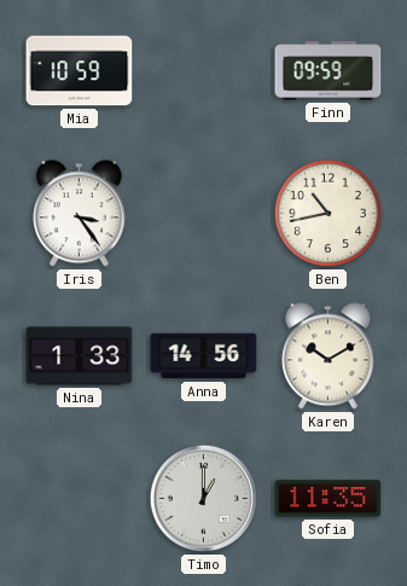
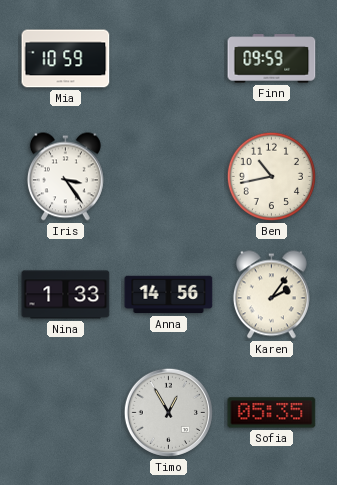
Karen: 10:10 -> 2:06 (271, 295)
Timo: 1:00 -> 12:55 (168, 412)
Sofia: 11:35 -> 05:35 (272, 413)
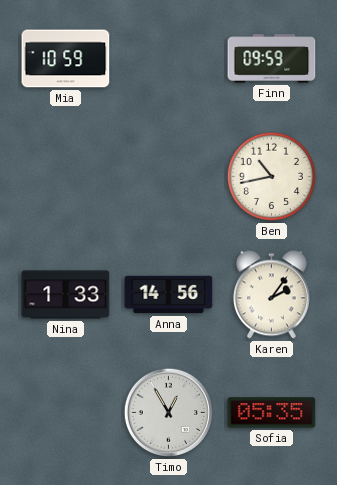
Iris: 3:24 -> none (65, 177)
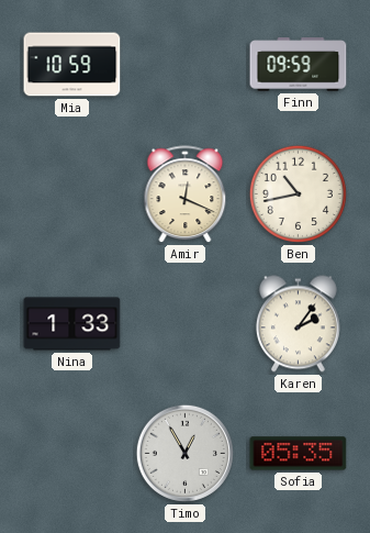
Amir: none -> 12:19 (186, 195)
Anna: 14:56 -> none (169, 295)
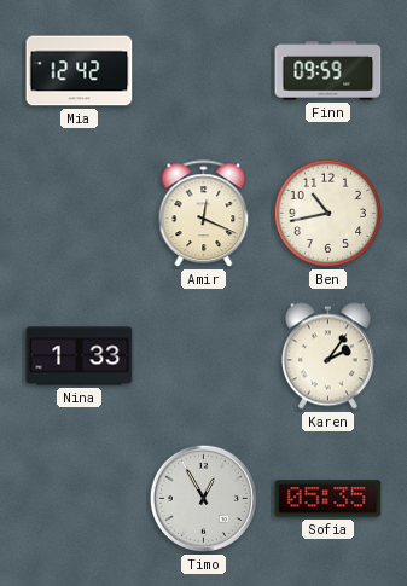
Mia: 10:59 -> 12:42 (80, 71)
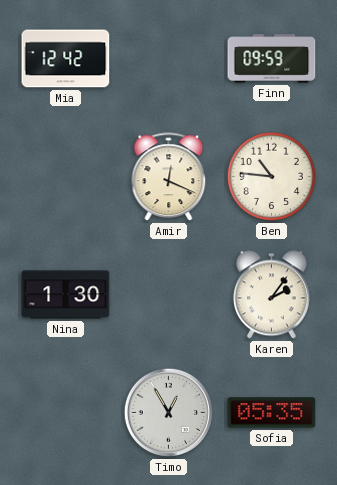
Ben: 10:43 -> 10:46 (271, 176)
Nina: 1:33 -> 1:30 (66, 295)
